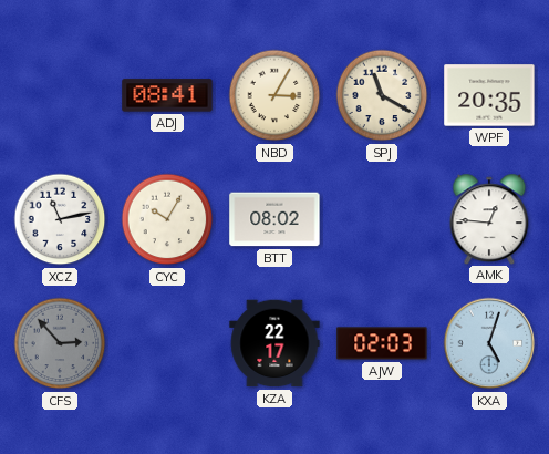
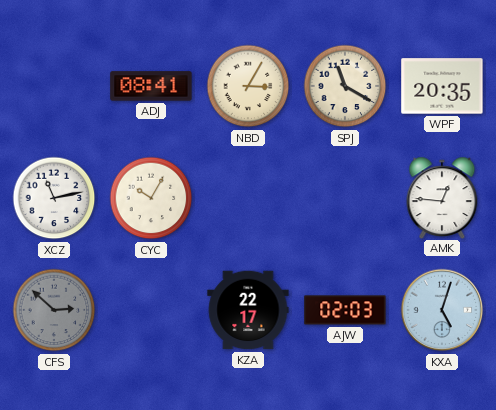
BTT: 08:02 -> none (274, 219)
CFS: 2:53 -> 2:52 (54, 310)
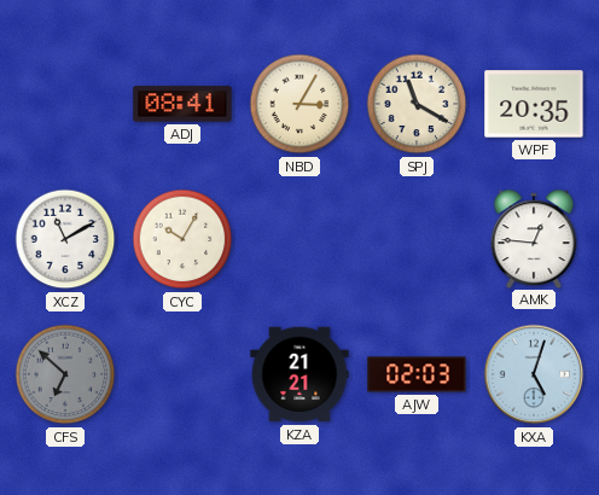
XCZ: 11:13 -> 11:10 (65, 239)
CFS: 2:52 -> 6:52 (65, 374)
KZA: 22:17 -> 21:21 (299, 374)
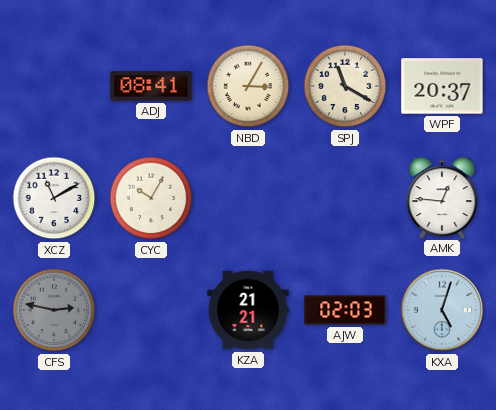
WPF: 20:35 -> 20:37 (442, 86)
CFS: 6:52 -> 2:47 (54, 310)
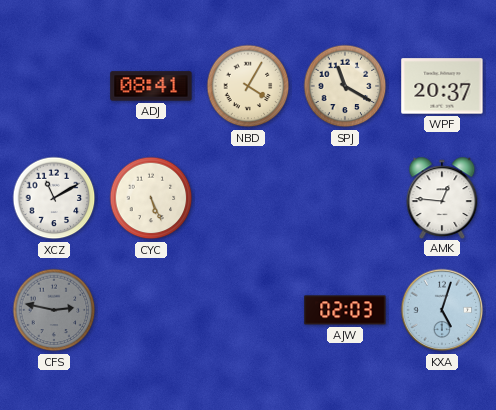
NBD: 3:05 -> 4:05 (248, 86)
CYC: 10:05 -> 5:26 (151, 198)
KZA: 21:21 -> none (248, 310)
